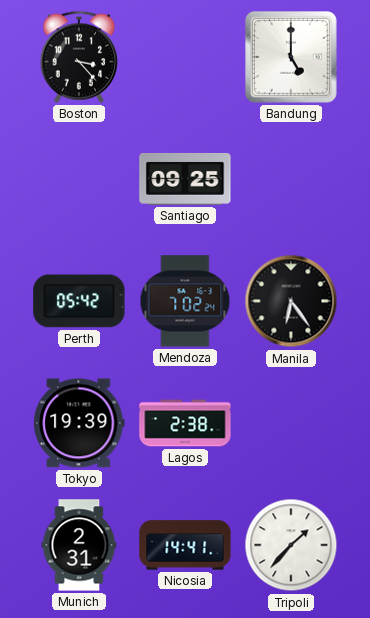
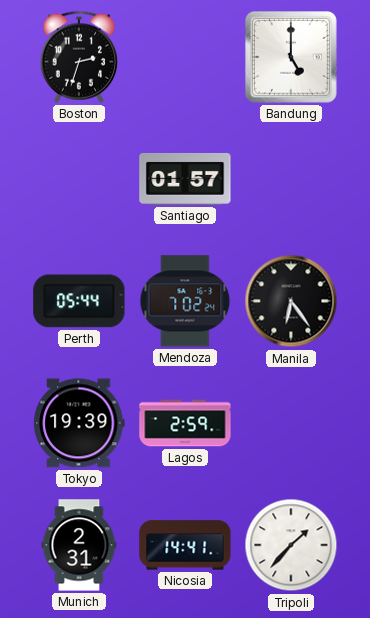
Boston: 3:23 -> 2:33 (78, 57)
Santiago: 09:25 -> 01:57 (185, 179)
Perth: 05:42 -> 05:44 (79, 301)
Lagos: 2:38 -> 2:59 (185, 423)
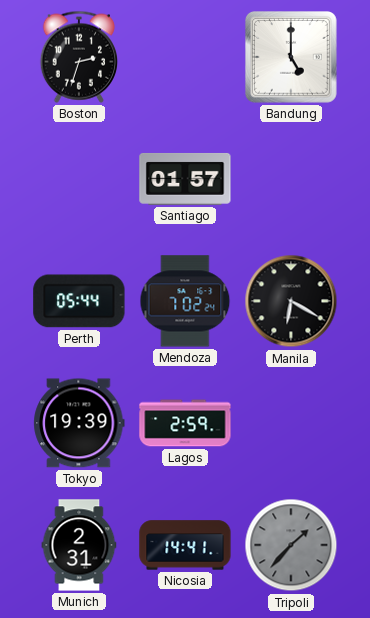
Manila: 6:24 -> 6:20 (291, 301)
Tripoli dial: white -> grey (291, 545)
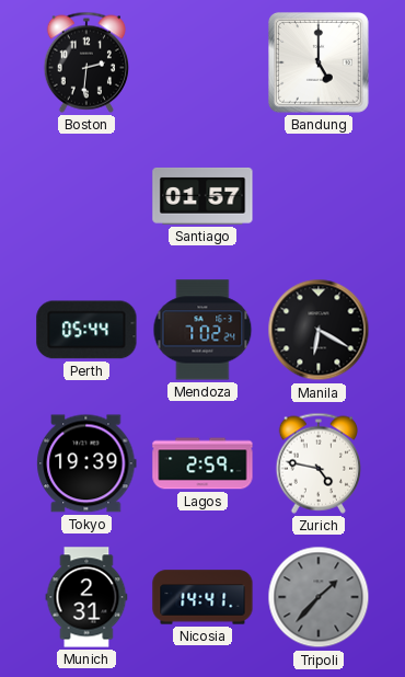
Boston: 2:33 -> 2:31 (85, 62)
Zurich: none -> 4:47 (317, 463)
